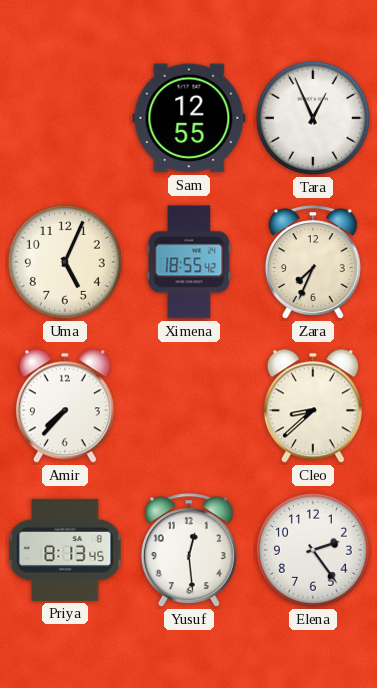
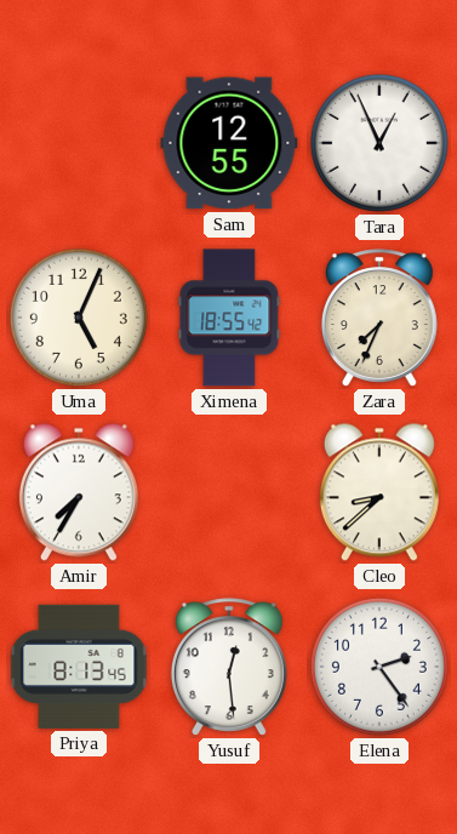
Amir: 7:37 -> 7:35 (79, 492)
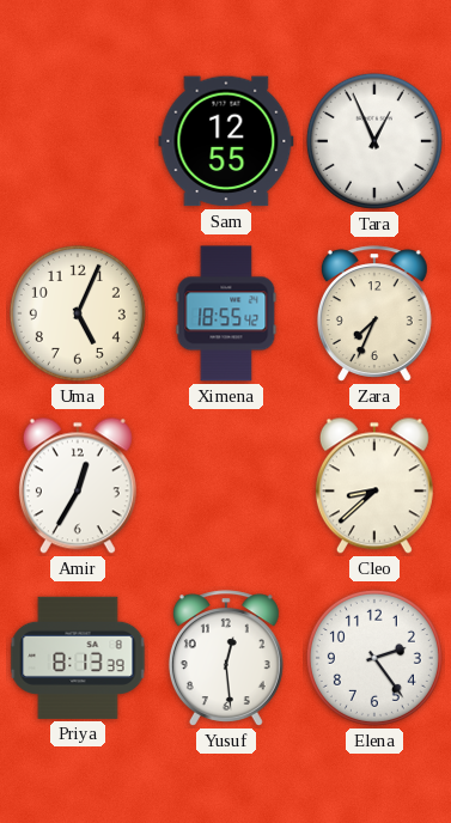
Amir: 7:35 -> 12:35 (78, 486)
Priya: 8:13:45 -> 8:13:39 (78, 658)
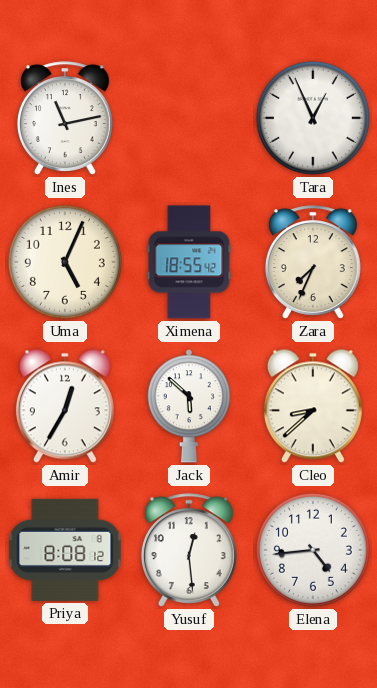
Ines: none -> 11:13 (65, 118)
Sam: 12:55 -> none (226, 141)
Jack: none -> 5:52 (189, 406)
Priya: 8:13 -> 8:08 (65, 550)
Elena: 2:24 -> 4:44 (313, 550)
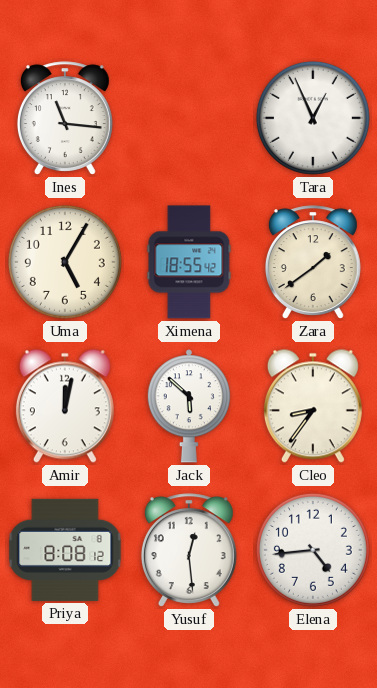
Ines: 11:13 -> 11:16 (65, 118)
Uma: 5:04 -> 5:05 (65, 262)
Zara: 7:34 -> 1:39 (313, 262)
Amir: 12:35 -> 12:02 (65, 406)
Cleo: 8:38 -> 8:36 (313, 406)
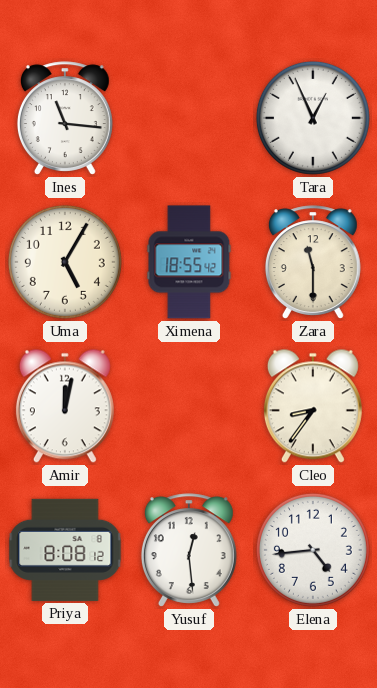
Zara: 1:39 -> 11:30 (313, 262)
Jack: 5:52 -> none (189, 406)
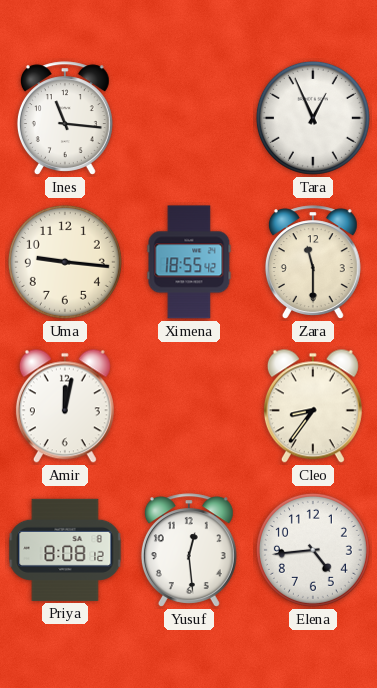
Uma: 5:05 -> 9:16 (65, 262)
